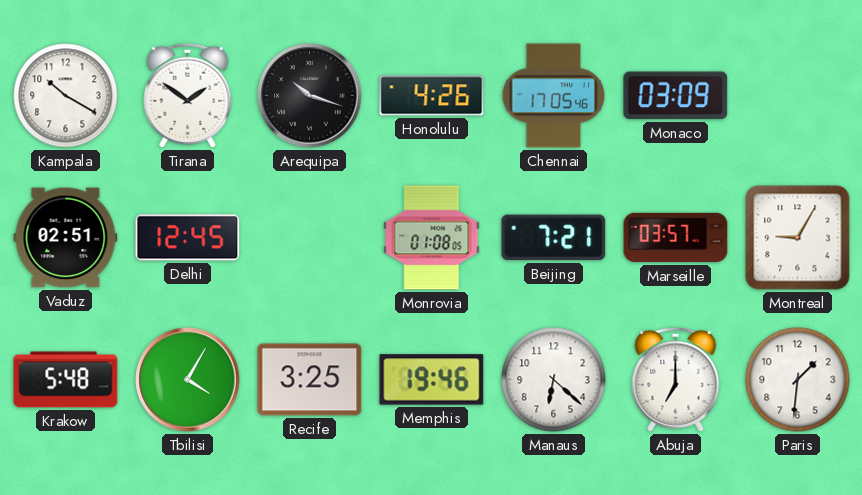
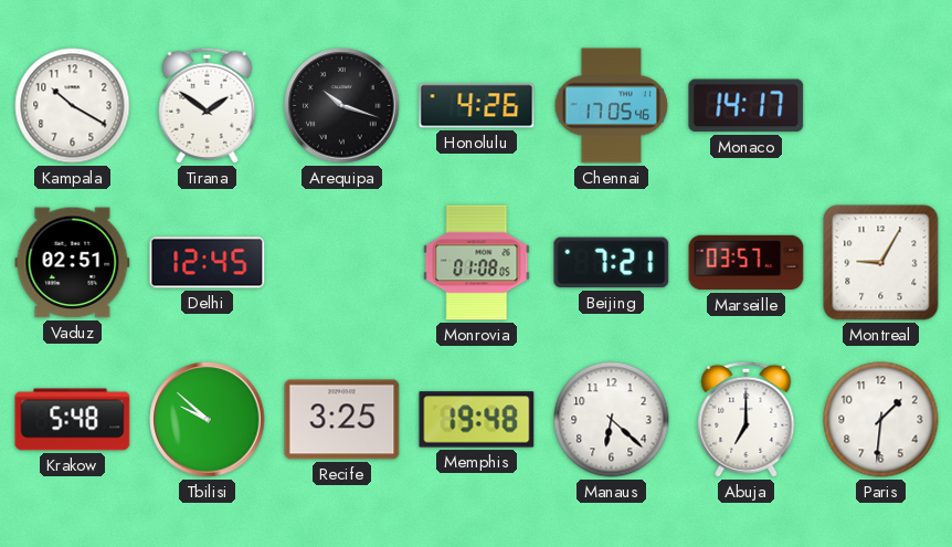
Monaco: 03:09 -> 14:17 (747, 106)
Tbilisi: 4:05 -> 9:52 (208, 420)
Memphis: 19:46 -> 19:48 (477, 420)
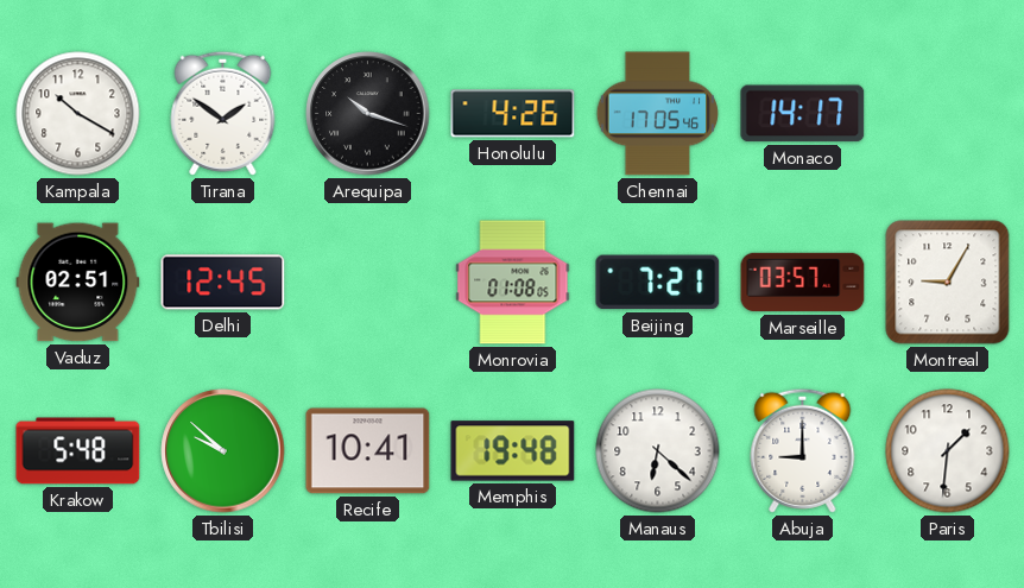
Recife: 3:25 -> 10:41 (368, 451)
Abuja: 7:00 -> 9:00 (803, 450)
